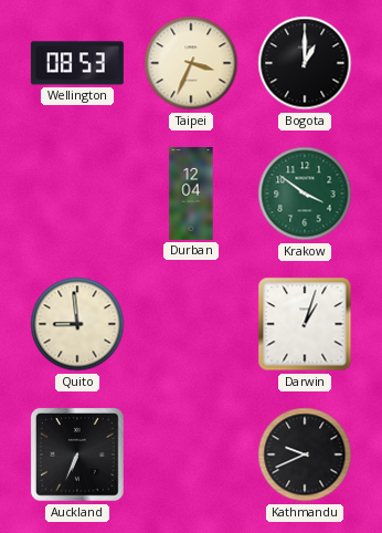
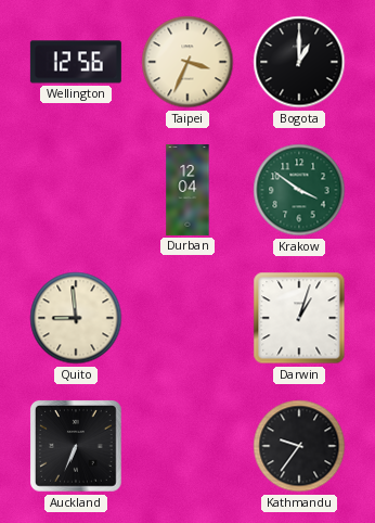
Wellington: 08:53 -> 12:56 (76, 62)
Kathmandu: 9:41 -> 9:36 (299, 446)
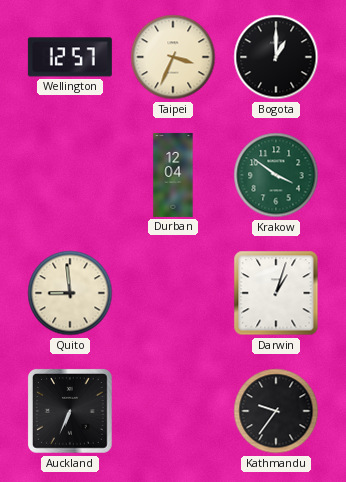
Wellington: 12:56 -> 12:57 (70, 57)
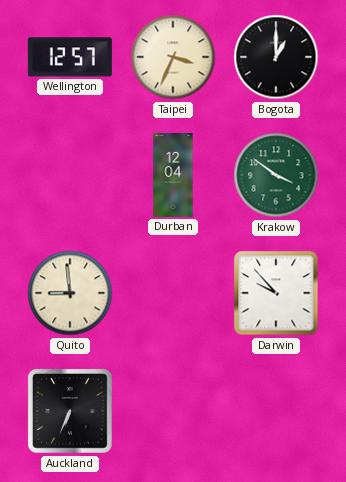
Darwin: 1:03 -> 9:53 (276, 293)
Kathmandu: 9:36 -> none (276, 411)
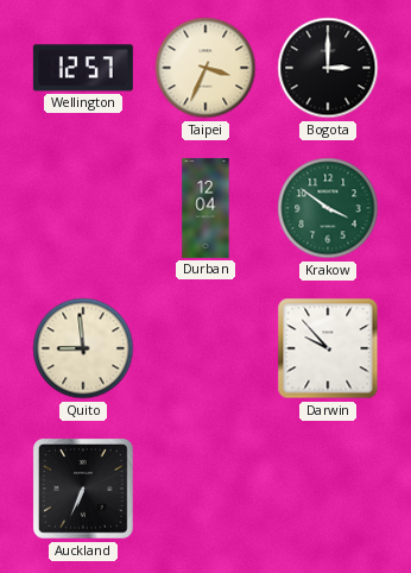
Bogota: 1:00 -> 3:00 (328, 68)
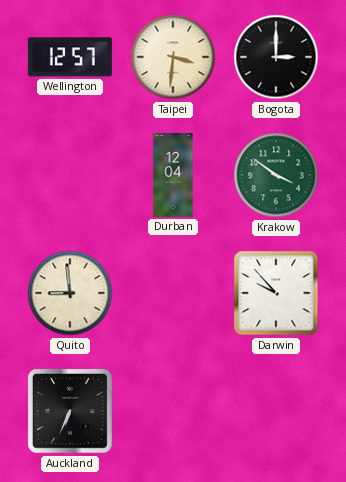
Taipei: 3:34 -> 3:31 (173, 57)
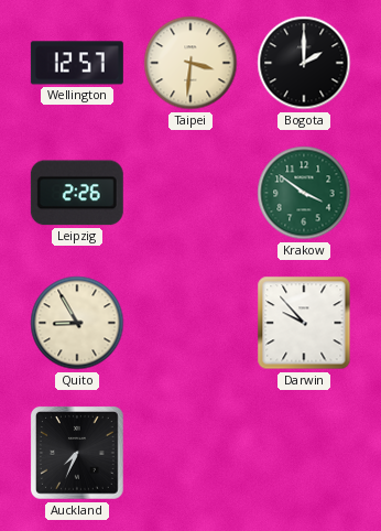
Bogota: 3:00 -> 2:00 (304, 63)
Leipzig: none -> 2:26 (77, 193)
Durban: 12:04 -> none (173, 175)
Quito: 8:59 -> 8:55 (77, 323)
Auckland: 6:34 -> 7:34 (78, 454)
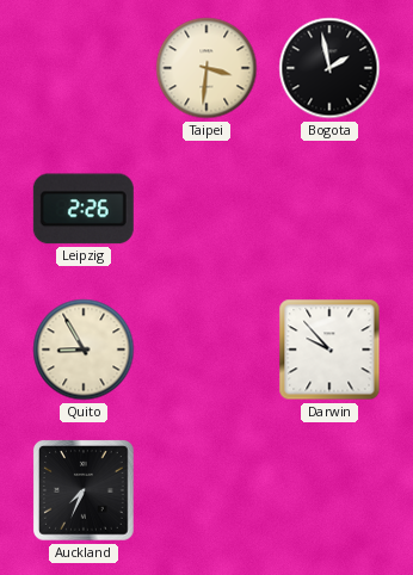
Wellington: 12:57 -> none (77, 63)
Bogota: 2:00 -> 1:58 (329, 68)
Krakow: 3:51 -> none (304, 193)
